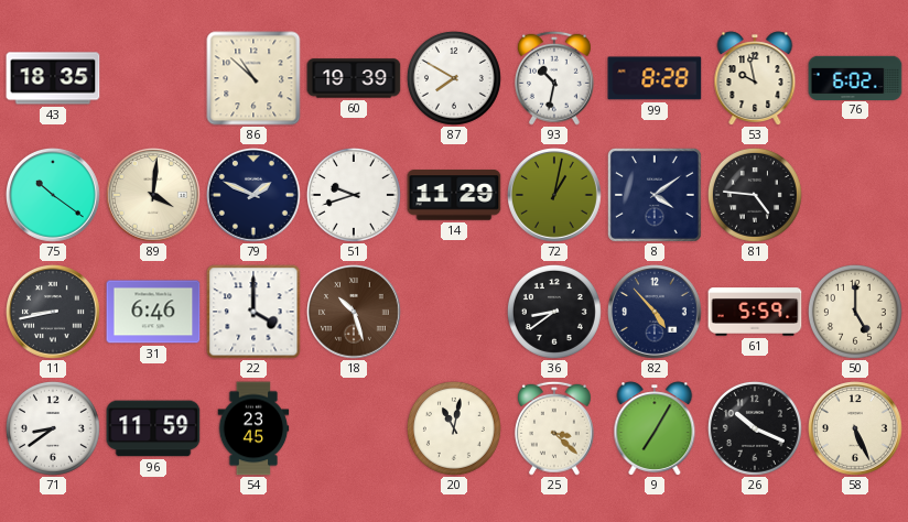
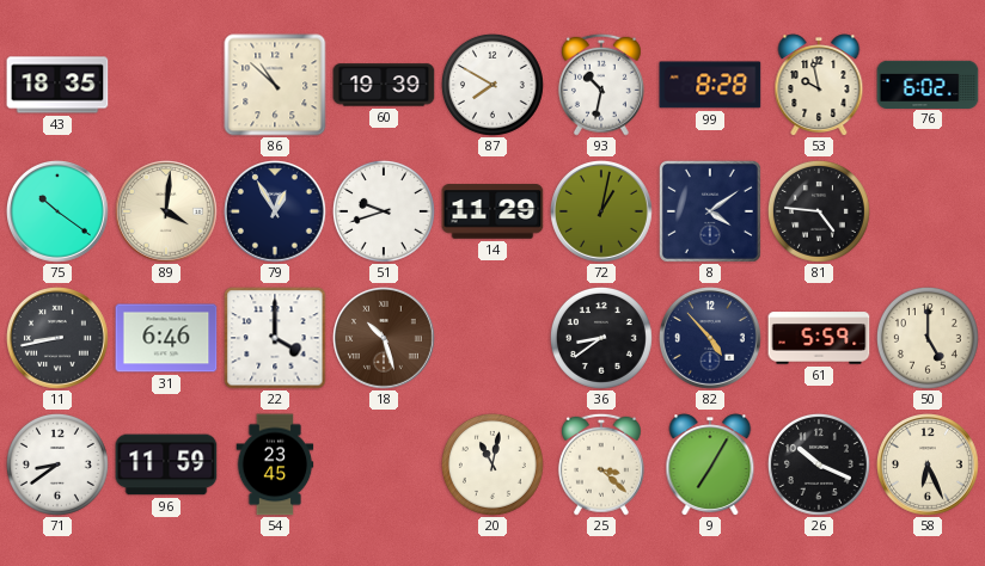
79: 1:49 -> 12:55 (276, 213)
58: 5:26 -> 6:26 (929, 466)
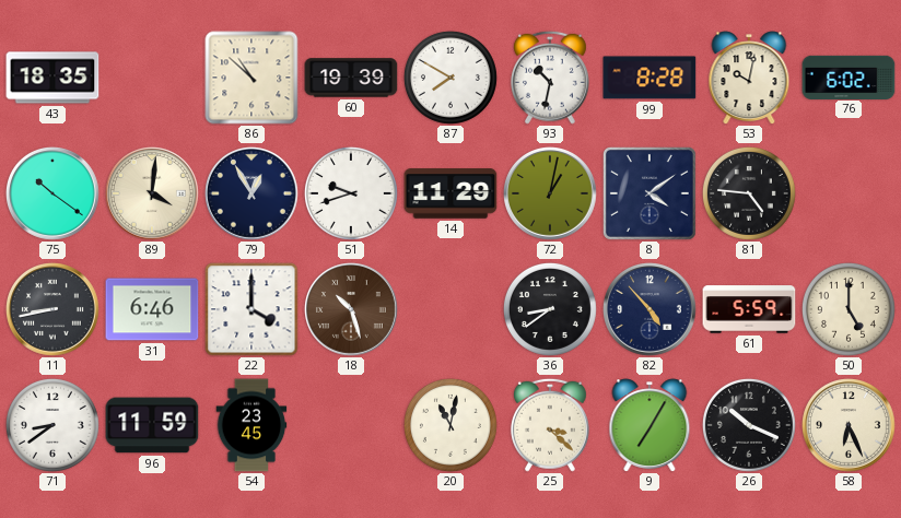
53: 9:58 -> 10:02 (749, 78)
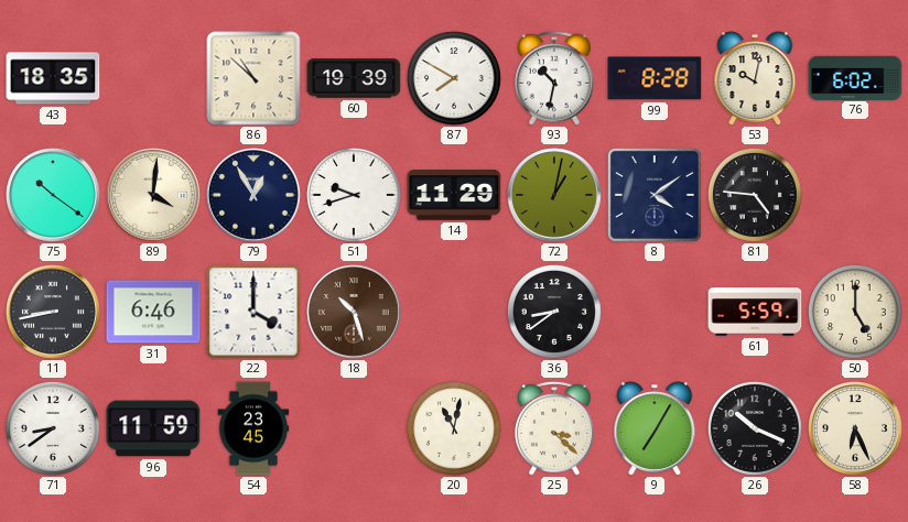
82: 4:53 -> none (651, 310)
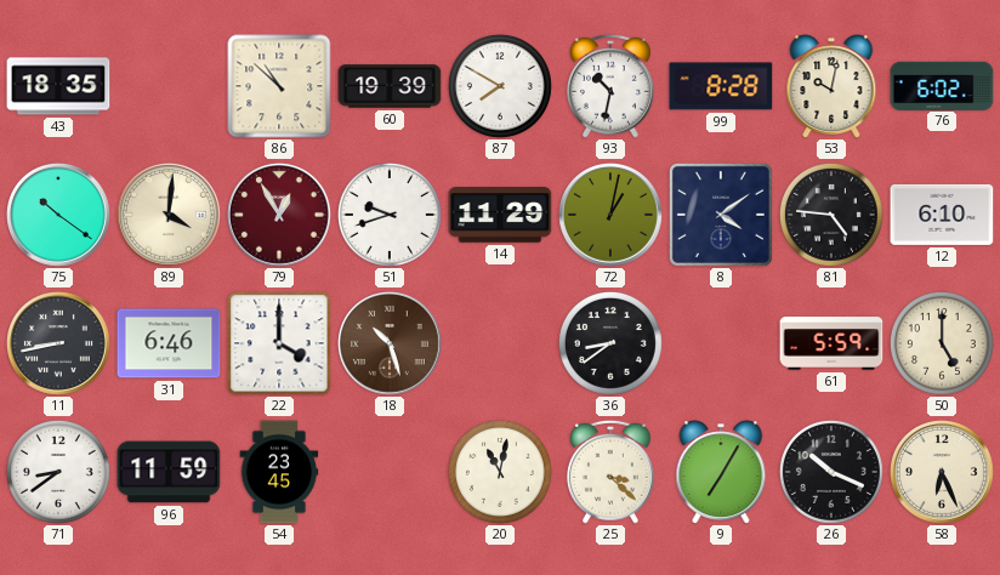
79 dial: navy -> burgundy (280, 216)
12: none -> 6:10 (942, 215)
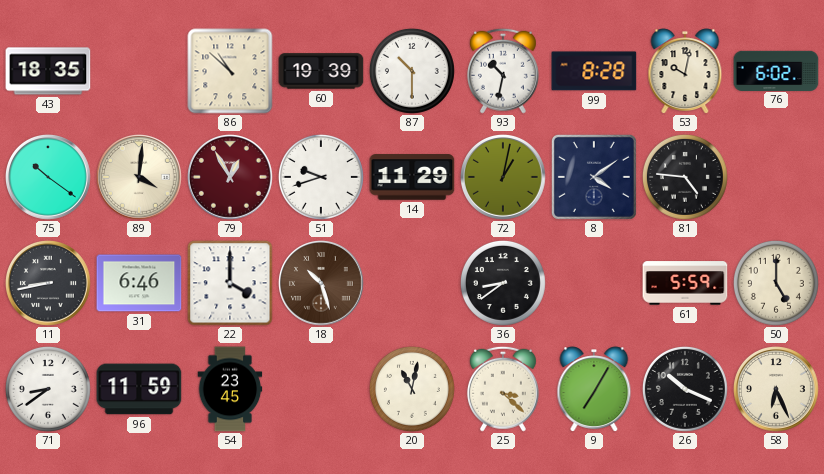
87: 7:50 -> 10:30 (412, 71)
12: 6:10 -> none (942, 215)
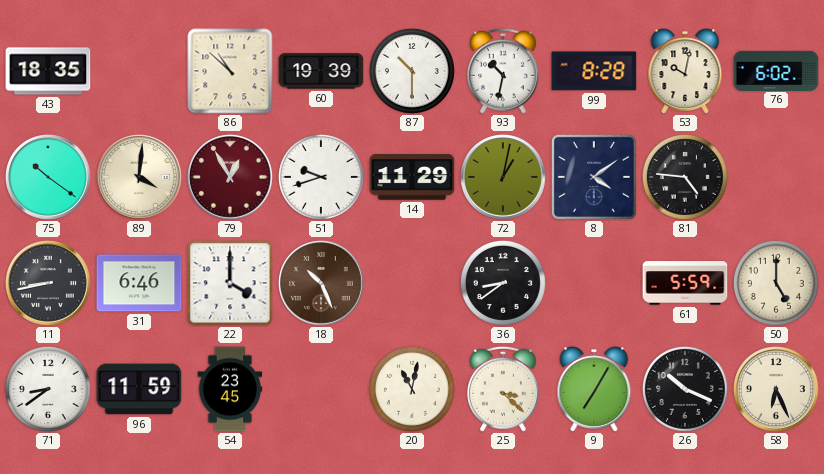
18: 10:27 -> 10:26 (322, 284)
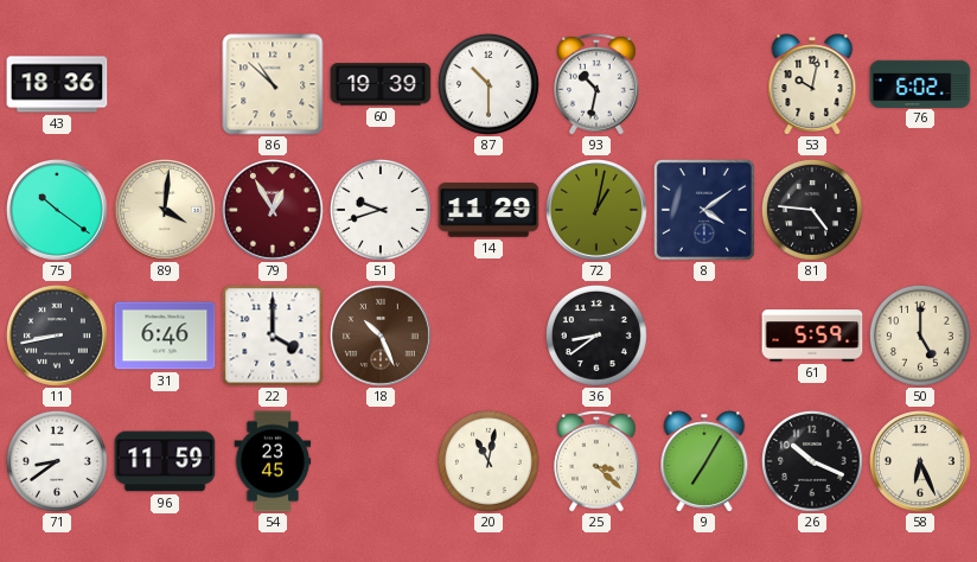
43: 18:35 -> 18:36 (57, 84)
99: 8:28 -> none (594, 71)
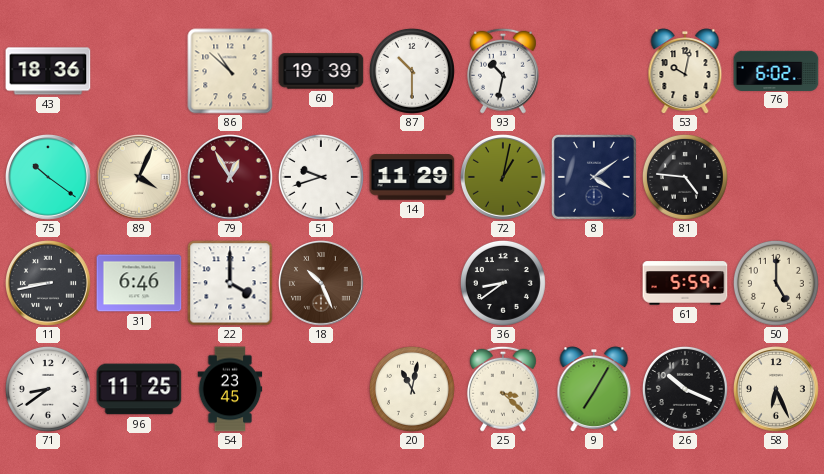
89: 4:01 -> 4:04 (140, 178)
96: 11:59 -> 11:25 (139, 389)
